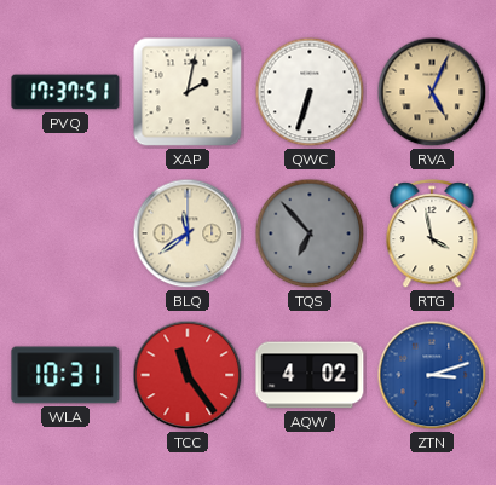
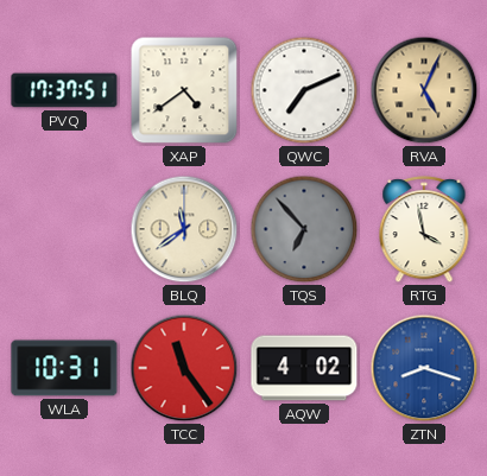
XAP: 2:02 -> 4:39 (184, 90)
QWC: 6:33 -> 7:11 (304, 90)
ZTN: 3:12 -> 8:18 (424, 368)
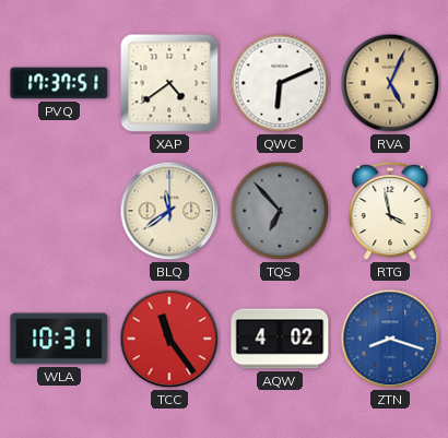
QWC: 7:11 -> 6:11 (280, 83)
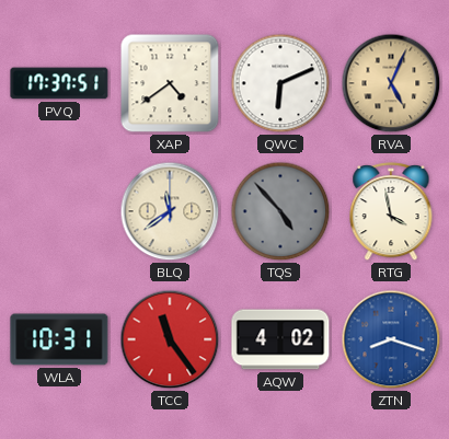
TQS: 6:53 -> 4:53 (280, 211)
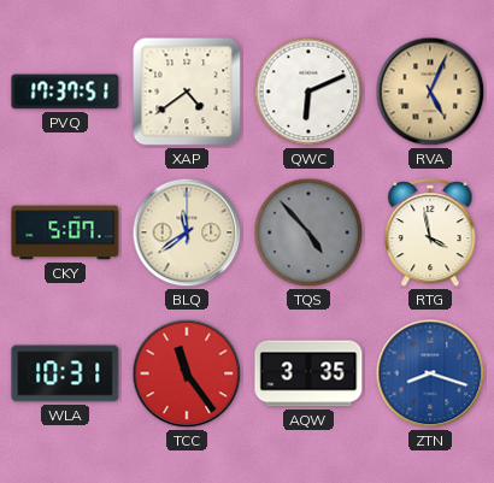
CKY: none -> 5:07 (65, 232)
AQW: 4:02 -> 3:35 (308, 373)
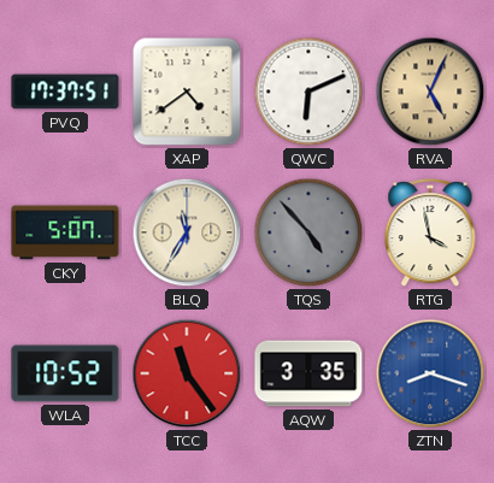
BLQ: 11:39 -> 11:35 (187, 232)
WLA: 10:31 -> 10:52 (65, 373)
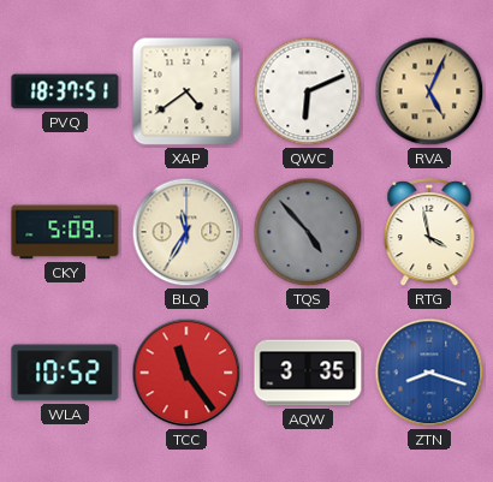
PVQ: 17:37 -> 18:37 (65, 91)
CKY: 5:07 -> 5:09 (65, 232)
